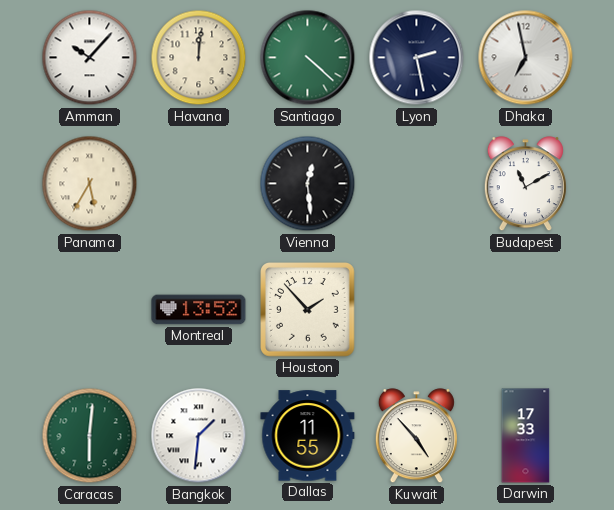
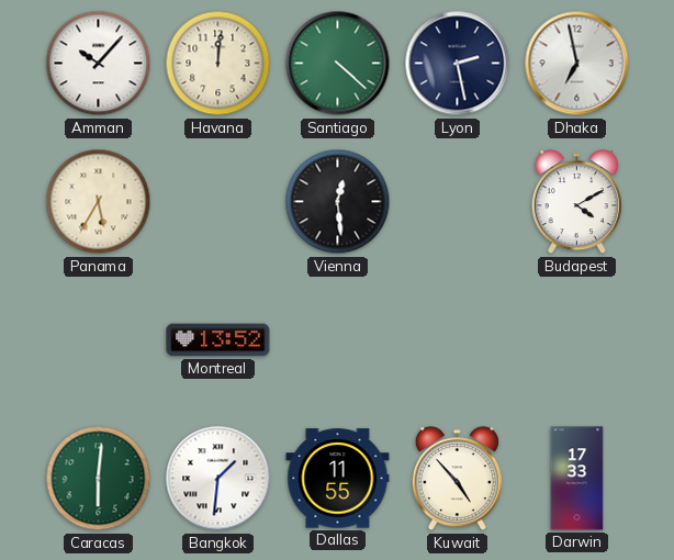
Budapest: 11:10 -> 4:10 (576, 202)
Houston: 1:53 -> none (308, 310)
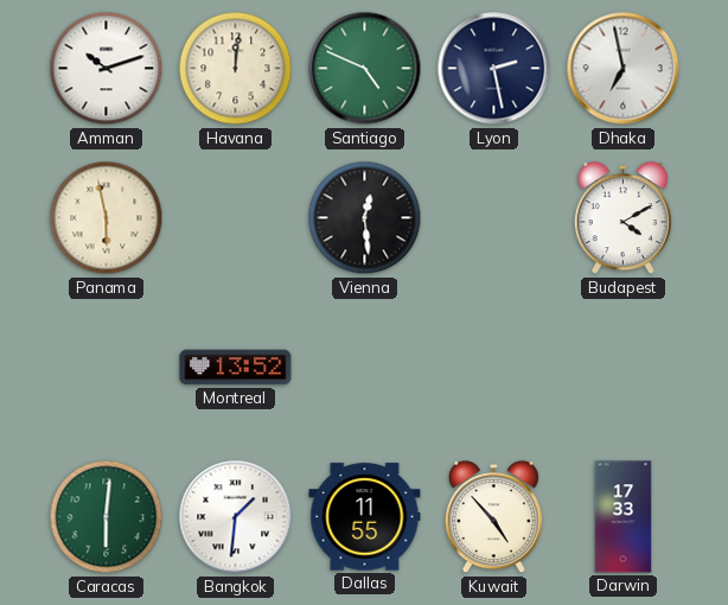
Amman: 10:07 -> 10:12 (107, 69)
Santiago: 4:22 -> 4:49 (365, 69)
Panama: 5:35 -> 5:58 (107, 218)
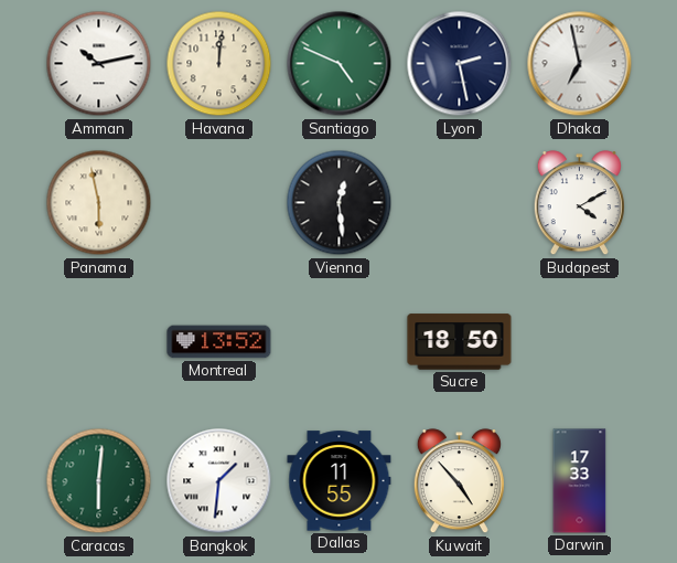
Amman: 10:12 -> 10:13 (99, 64)
Sucre: none -> 18:50 (460, 342)
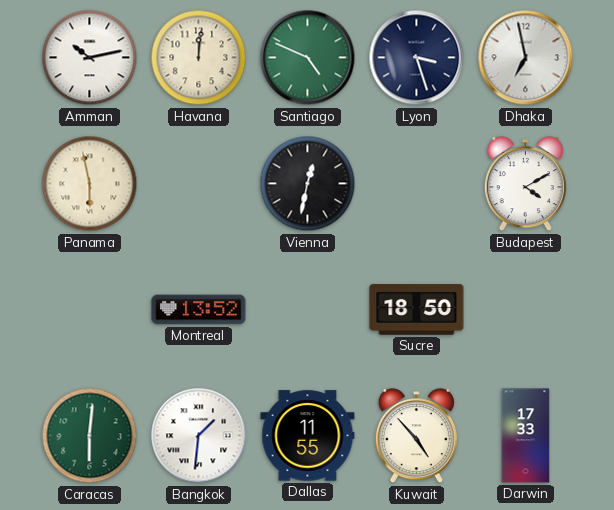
Lyon: 2:28 -> 3:27 (417, 58)
Vienna: 12:29 -> 12:32 (308, 184)
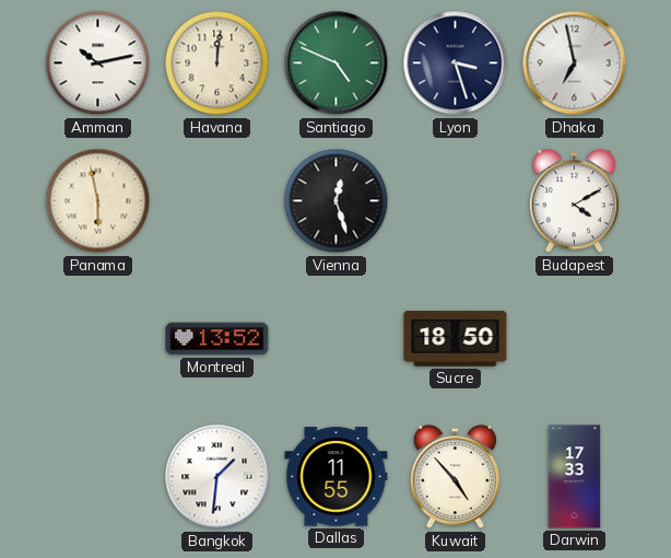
Vienna: 12:32 -> 12:27 (337, 201)
Caracas: 6:01 -> none (90, 436)
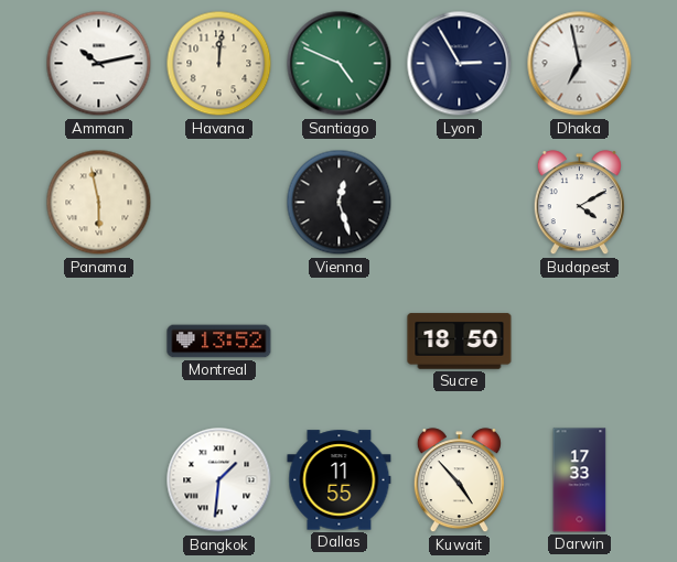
Lyon: 3:27 -> 2:55 (460, 64)
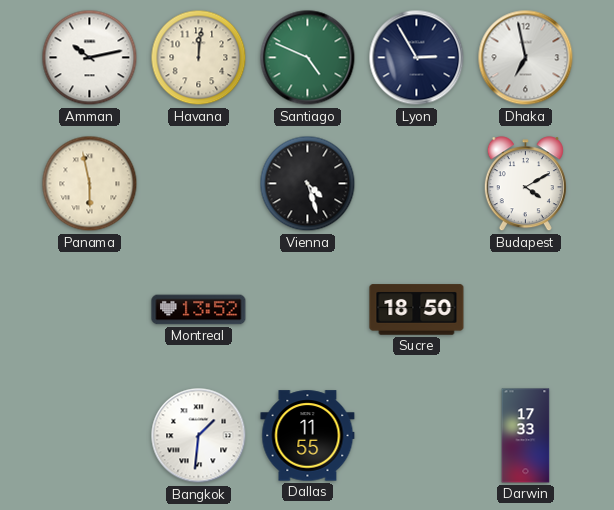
Vienna: 12:27 -> 4:27 (308, 184)
Kuwait: 4:53 -> none (459, 480)
